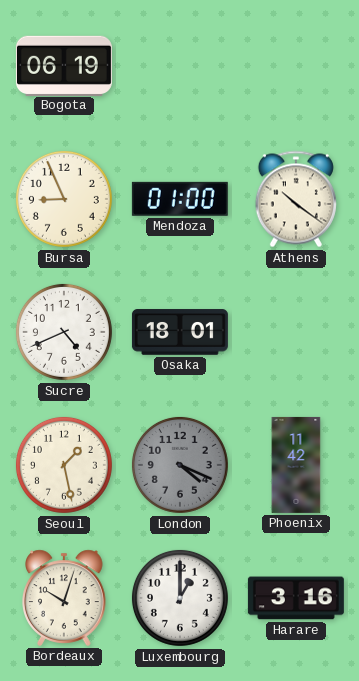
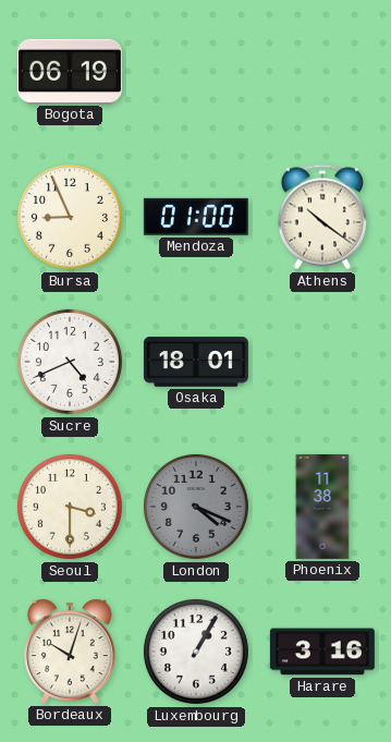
Seoul: 1:28 -> 3:30 (70, 507)
Phoenix: 11:42 -> 11:38 (322, 507)
Luxembourg: 1:00 -> 1:05 (196, 652)
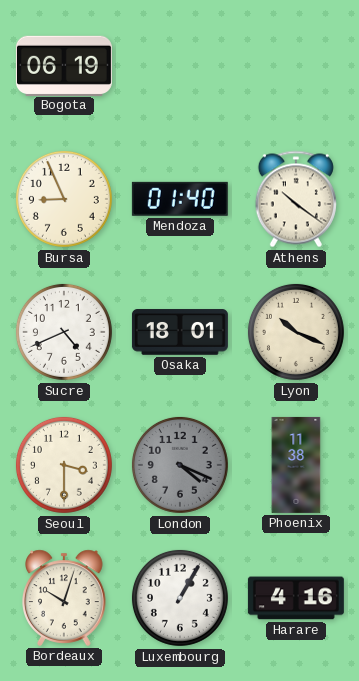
Mendoza: 01:00 -> 01:40 (180, 199)
Lyon: none -> 10:19 (296, 332)
Harare: 3:16 -> 4:16 (296, 598)
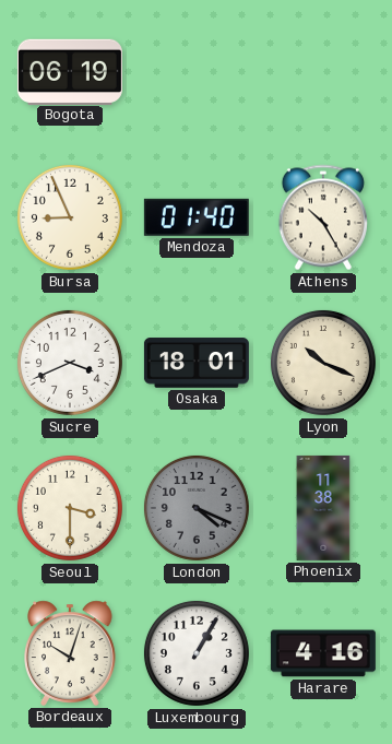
Athens: 10:21 -> 10:25 (323, 217)
Sucre: 4:41 -> 3:41 (70, 363)
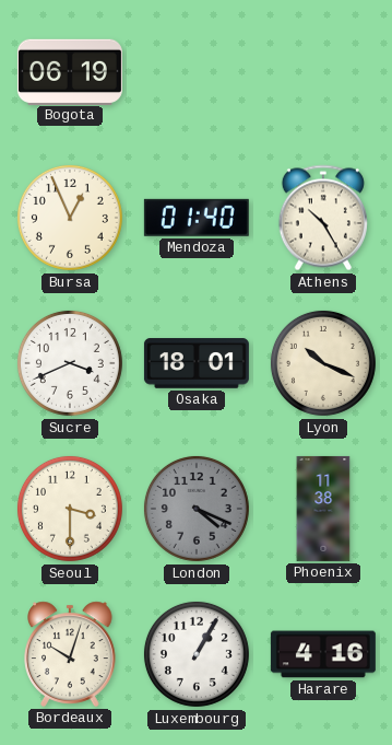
Bursa: 8:56 -> 12:56 (70, 218)
